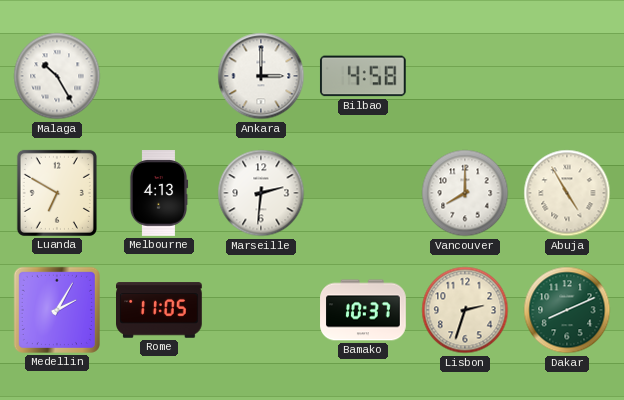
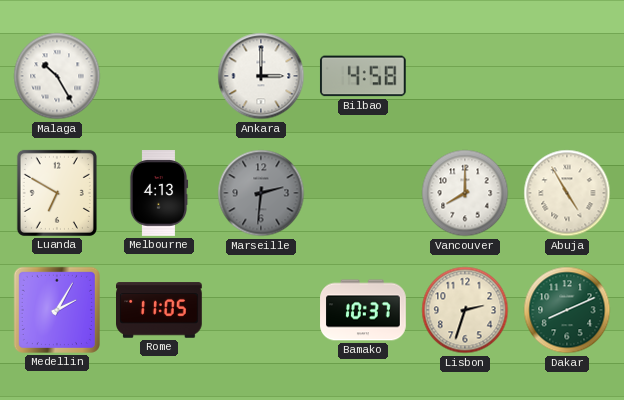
Marseille dial: white -> grey (261, 193)
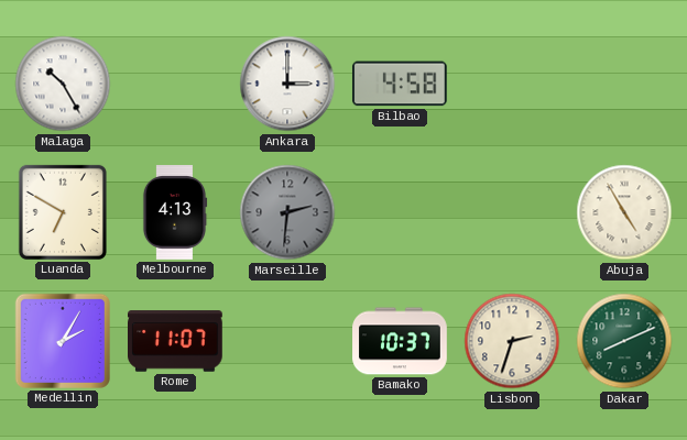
Vancouver: 8:00 -> none (465, 193)
Rome: 11:05 -> 11:07 (176, 341)
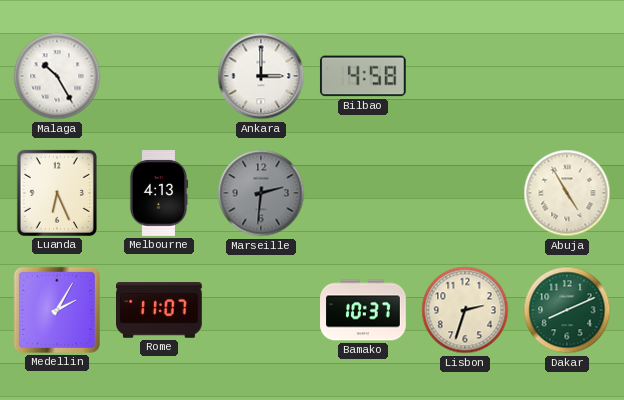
Luanda: 6:50 -> 6:26 (57, 193)
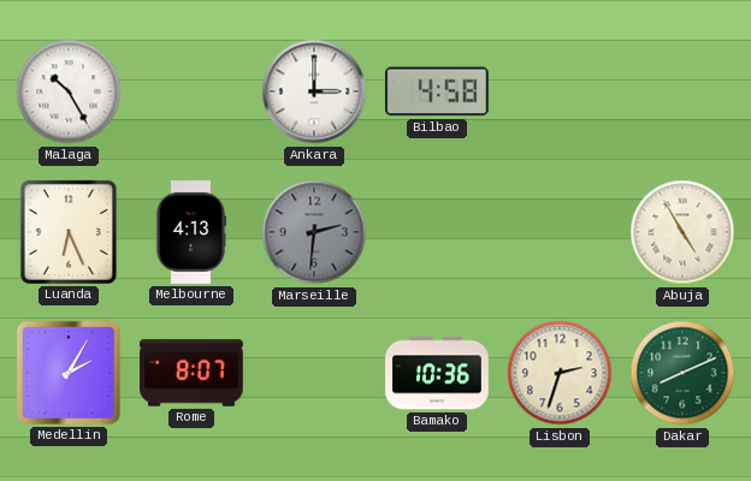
Rome: 11:07 -> 8:07 (193, 373)
Bamako: 10:37 -> 10:36 (437, 373)
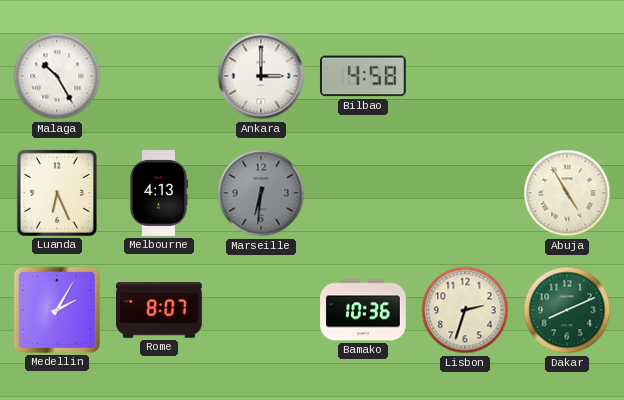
Marseille: 2:31 -> 6:31 (261, 193)
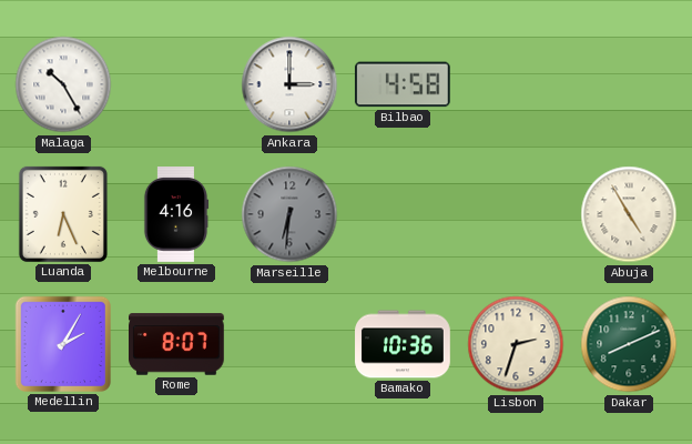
Melbourne: 4:13 -> 4:16 (176, 214)
